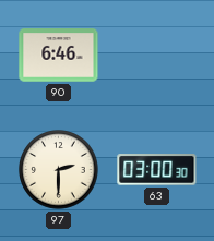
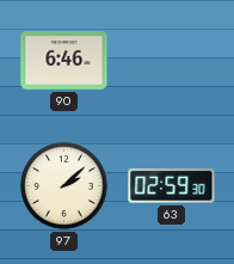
97: 2:30 -> 2:08 (64, 186)
63: 03:00 -> 02:59 (172, 186)
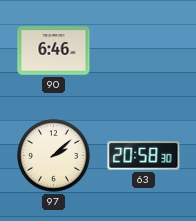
63: 02:59 -> 20:58 (144, 156)
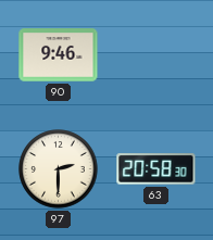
90: 6:46 -> 9:46 (59, 55)
97: 2:08 -> 2:30 (59, 169)
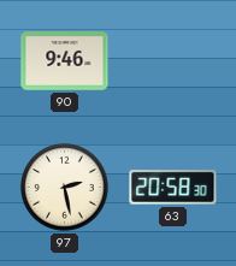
97: 2:30 -> 2:28 (65, 188)
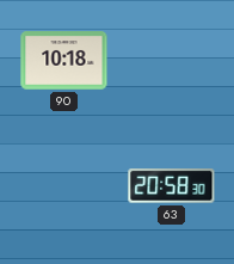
90: 9:46 -> 10:18 (64, 61)
97: 2:28 -> none (65, 188)
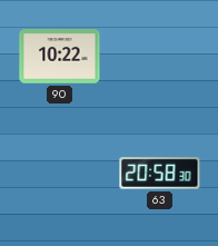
90: 10:18 -> 10:22 (60, 57)
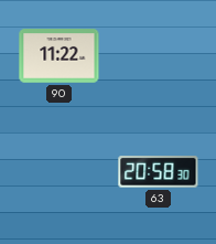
90: 10:22 -> 11:22 (60, 56)
